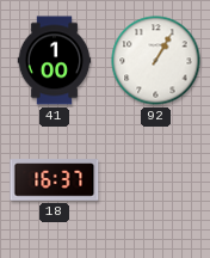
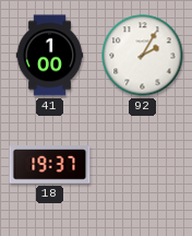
92: 1:05 -> 2:05 (143, 56)
18: 16:37 -> 19:37 (50, 165)
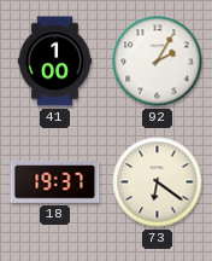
73: none -> 6:21 (158, 182)
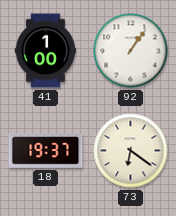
92: 2:05 -> 1:06 (131, 51)
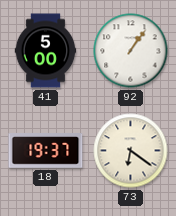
41: 1:00 -> 5:00 (46, 51)
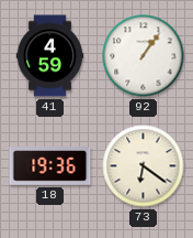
41: 5:00 -> 4:59 (50, 56)
18: 19:37 -> 19:36 (50, 166)
